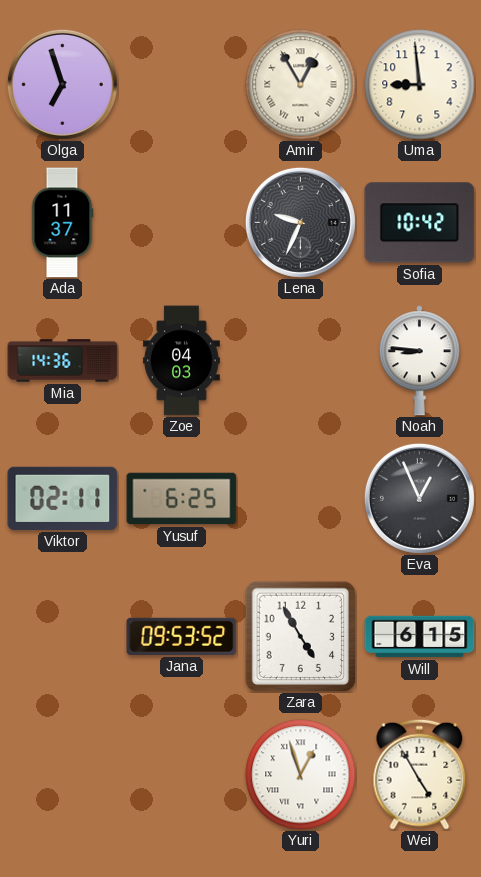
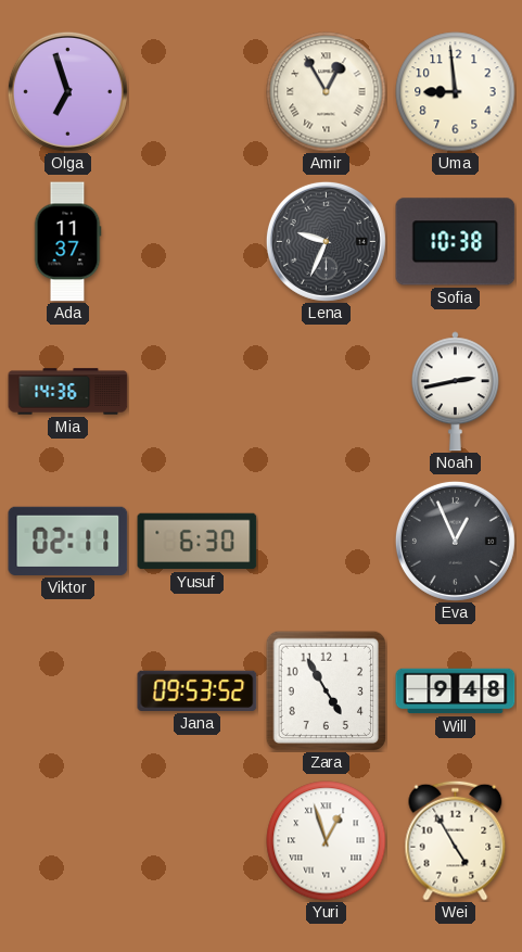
Sofia: 10:42 -> 10:38 (456, 242)
Zoe: 04:03 -> none (181, 361)
Noah: 8:46 -> 2:43 (455, 392)
Yusuf: 6:25 -> 6:30 (198, 542)
Will: 6:15 -> 9:48 (456, 691)
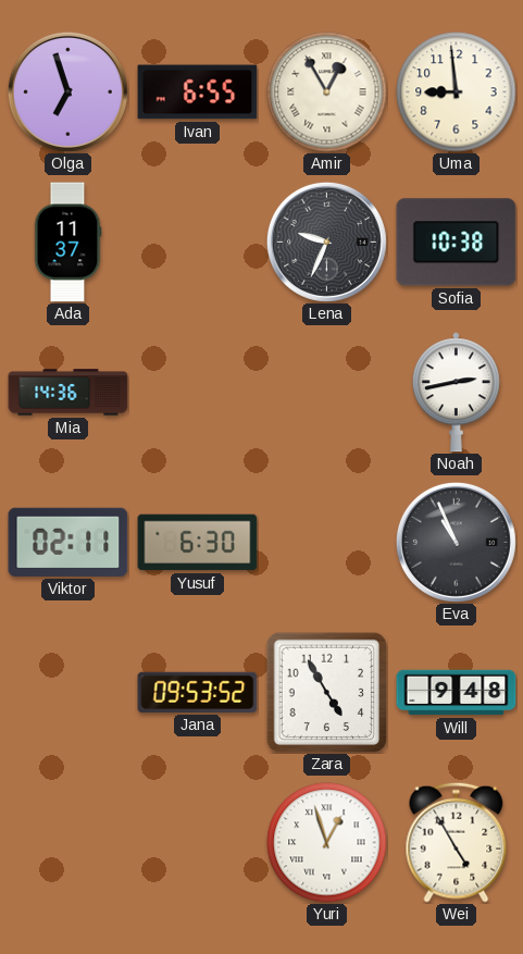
Ivan: none -> 6:55 (198, 92)
Eva: 12:56 -> 10:56 (456, 542)
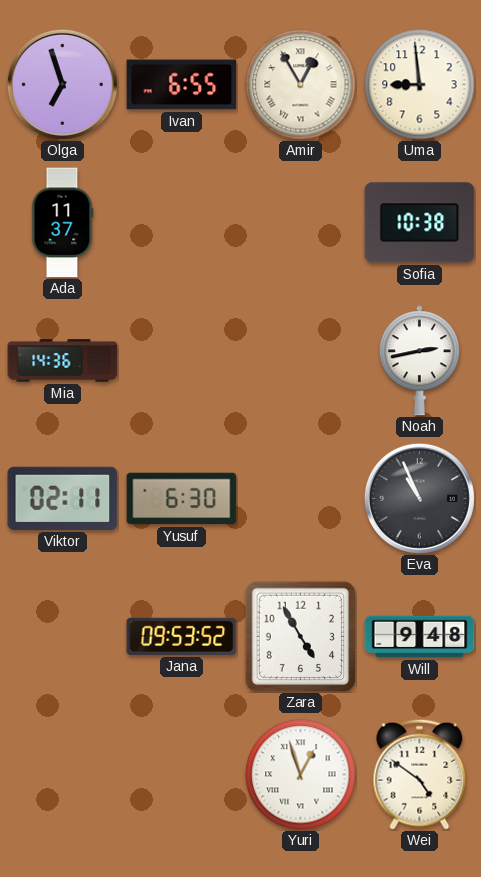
Lena: 9:34 -> none (326, 241)
Wei: 4:55 -> 4:51 (420, 774)
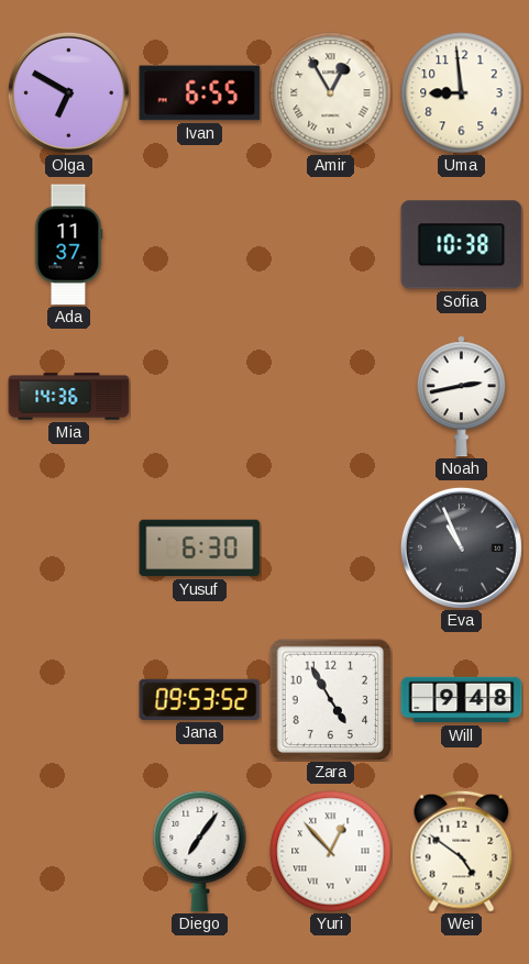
Olga: 6:57 -> 6:50 (68, 92)
Viktor: 02:11 -> none (63, 498)
Diego: none -> 7:06 (200, 851)
Yuri: 12:57 -> 12:53 (331, 852)
